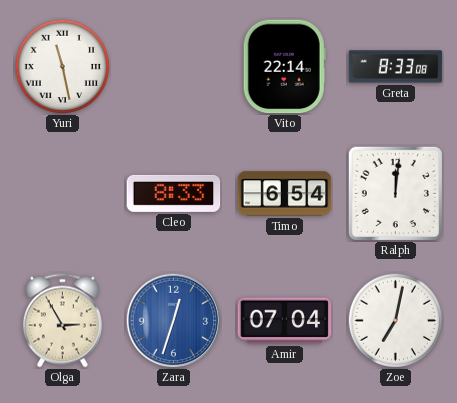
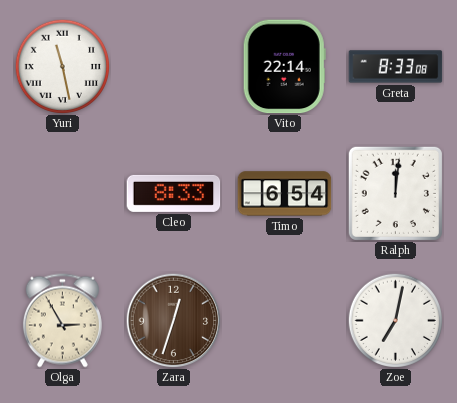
Zara dial: blue -> brown (173, 320)
Amir: 07:04 -> none (285, 321)
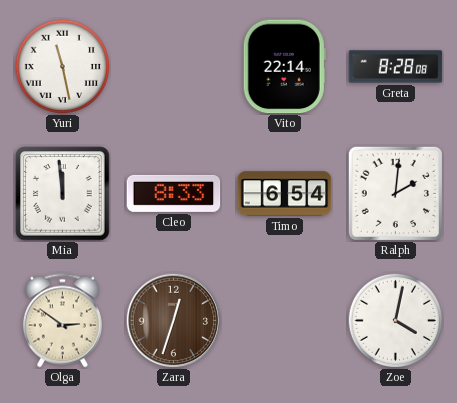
Greta: 8:33 -> 8:28 (396, 67)
Mia: none -> 11:59 (63, 194)
Ralph: 12:01 -> 2:01 (395, 193)
Olga: 2:55 -> 2:51 (62, 321)
Zoe: 7:02 -> 4:02 (395, 320)
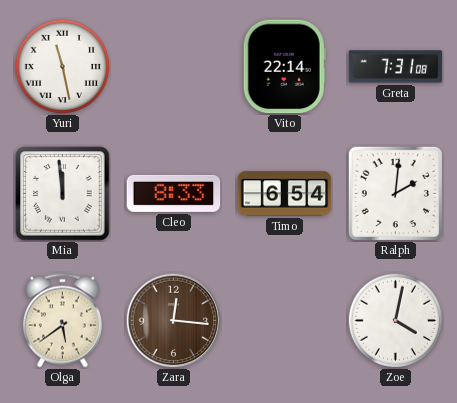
Greta: 8:28 -> 7:31 (396, 67)
Olga: 2:51 -> 5:39 (62, 321)
Zara: 12:33 -> 12:16 (173, 320)
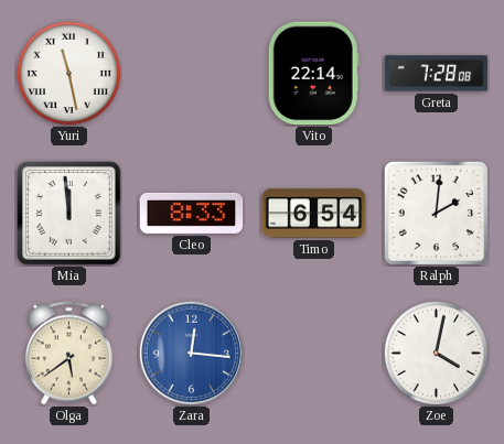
Greta: 7:31 -> 7:28 (437, 74)
Zara dial: brown -> blue (191, 353)
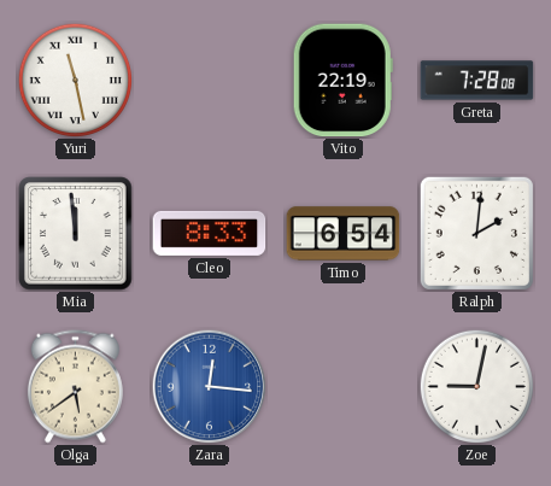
Vito: 22:14 -> 22:19 (342, 81)
Zoe: 4:02 -> 9:02 (476, 386)
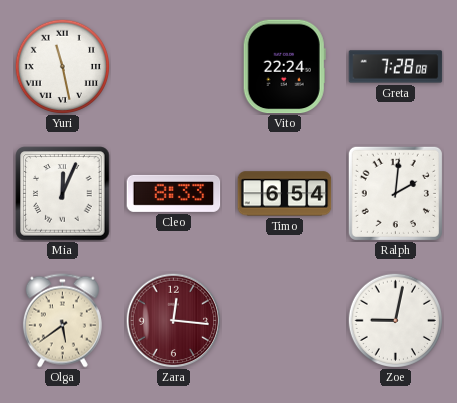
Vito: 22:19 -> 22:24 (284, 67)
Mia: 11:59 -> 12:04 (63, 194)
Zara dial: blue -> burgundy (173, 320)
